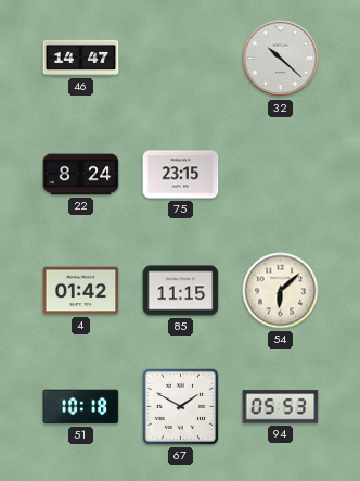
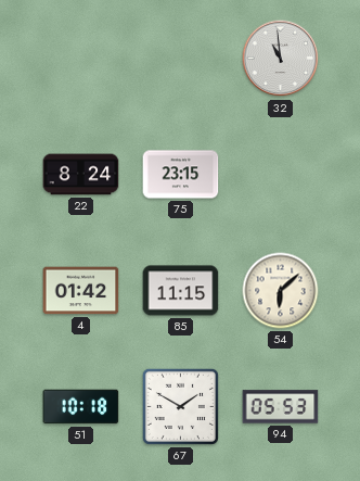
46: 14:47 -> none (81, 58)
32: 10:22 -> 10:59 (281, 59)
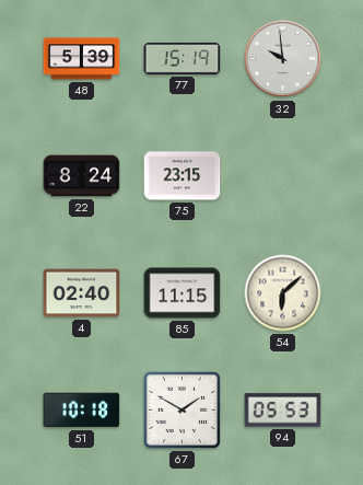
48: none -> 5:39 (82, 59)
77: none -> 15:19 (183, 58)
32: 10:59 -> 9:59 (283, 59)
4: 01:42 -> 02:40 (82, 293)
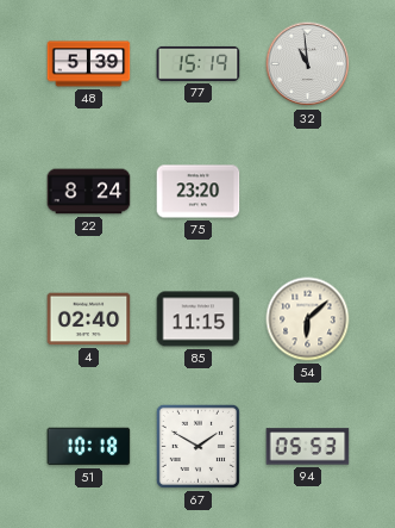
32: 9:59 -> 10:59 (308, 64)
75: 23:15 -> 23:20 (199, 192)
